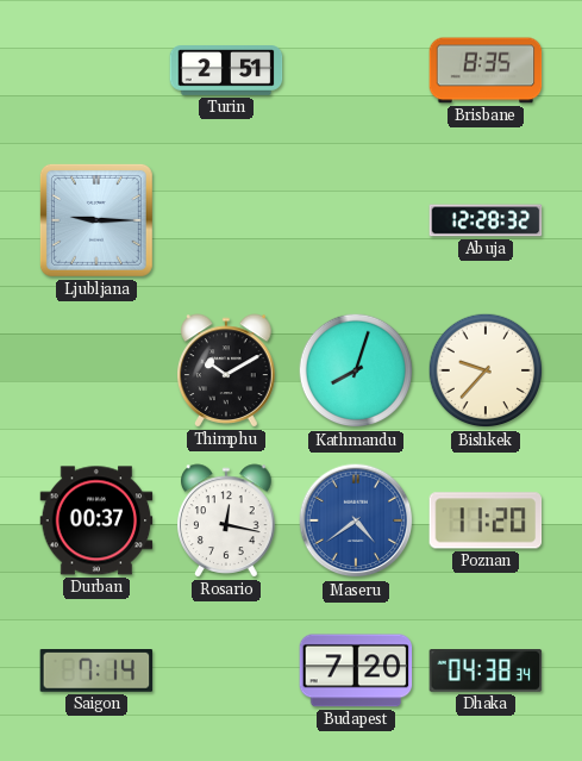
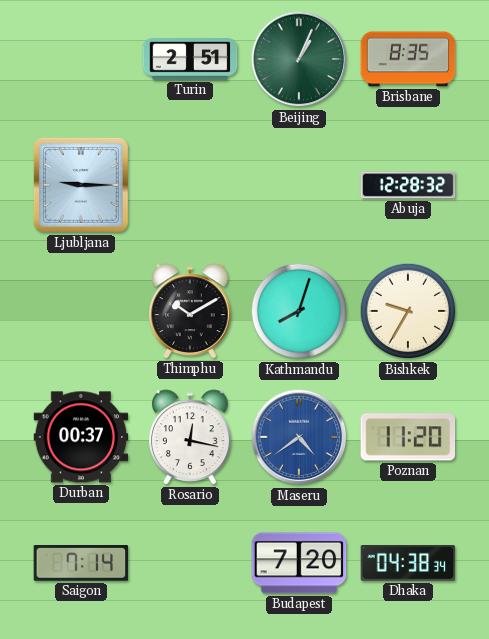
Beijing: none -> 1:04 (299, 59)
Bishkek: 9:37 -> 9:35 (408, 311)
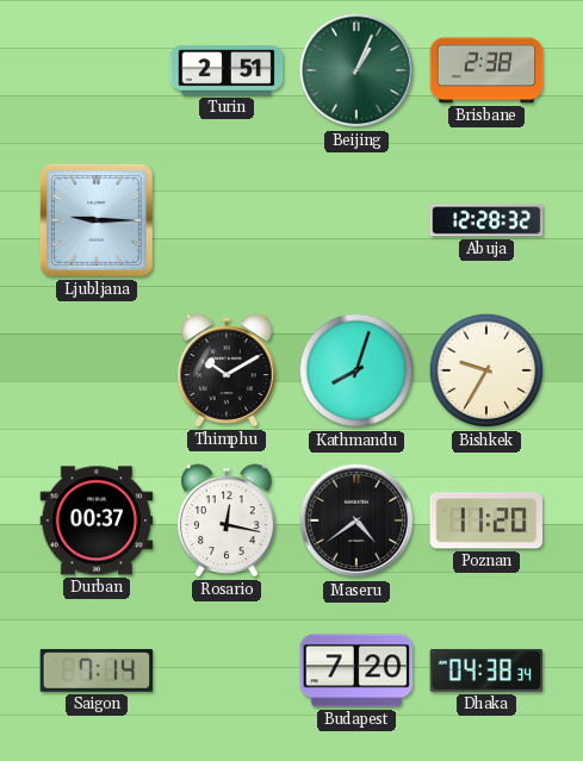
Brisbane: 8:35 -> 2:38 (486, 70)
Maseru dial: blue -> black (356, 520)
